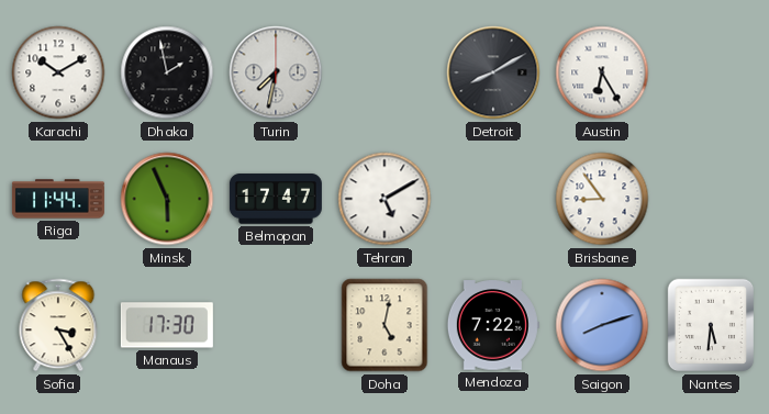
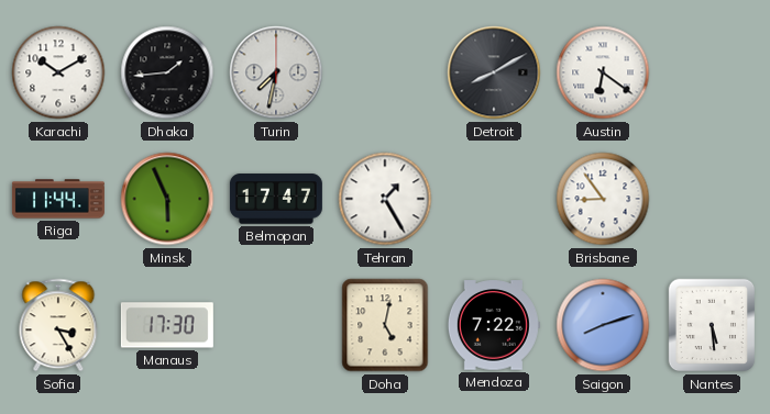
Dhaka: 1:58 -> 1:44 (167, 72)
Austin: 6:25 -> 6:21 (603, 72)
Tehran: 5:10 -> 1:25 (385, 199)
Nantes: 5:31 -> 5:29 (712, 325)
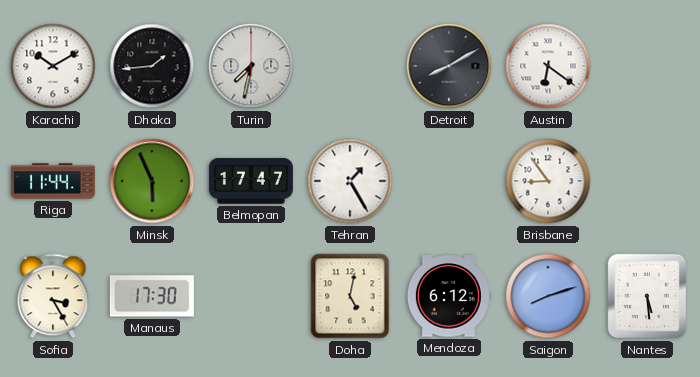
Mendoza: 7:22 -> 6:12 (449, 296)
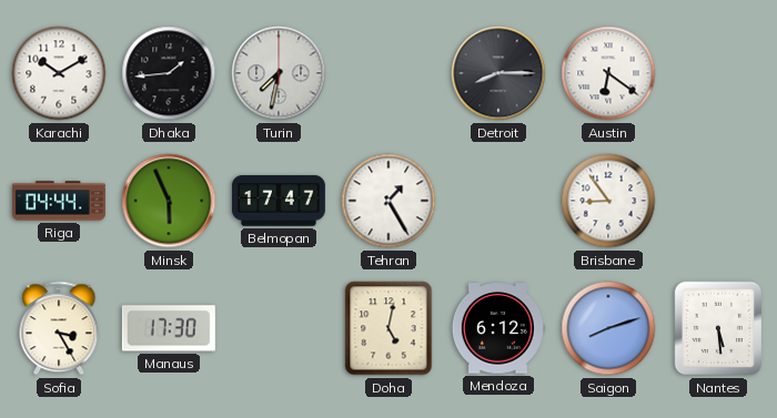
Detroit: 8:10 -> 8:15 (498, 73)
Riga: 11:44 -> 04:44 (59, 201)
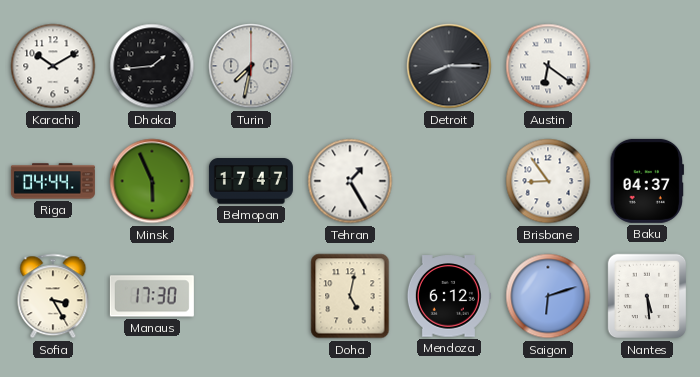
Baku: none -> 04:37 (646, 181)
Saigon: 8:12 -> 6:12 (548, 296)
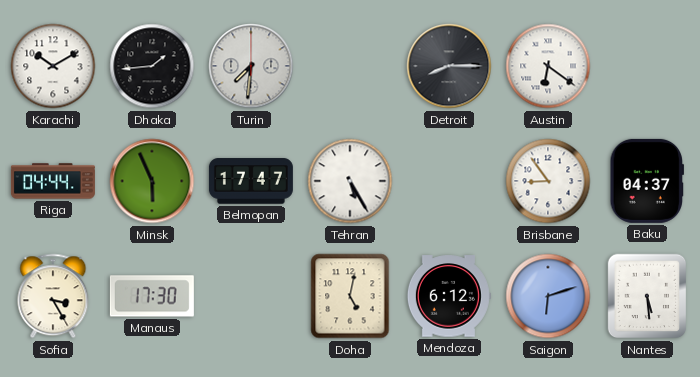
Turin: 7:32 -> 7:31 (251, 66)
Tehran: 1:25 -> 5:25 (350, 181)
